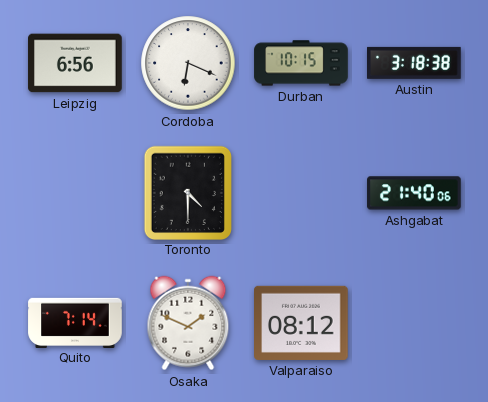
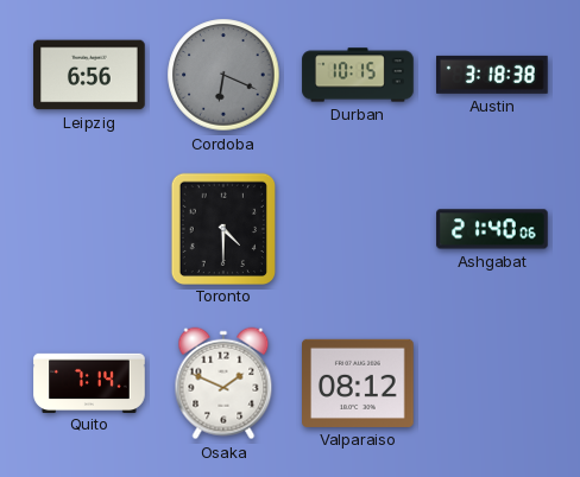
Cordoba dial: white -> grey (223, 75)
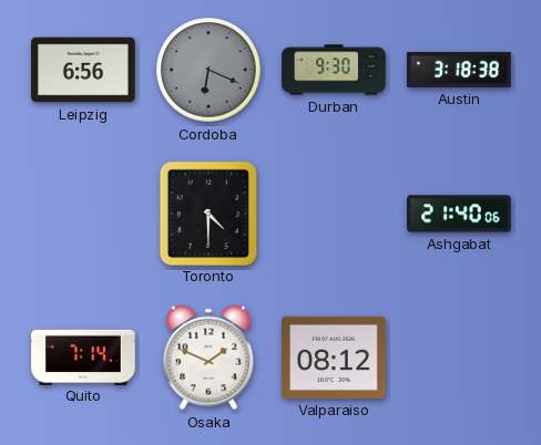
Durban: 10:15 -> 9:30 (334, 70)
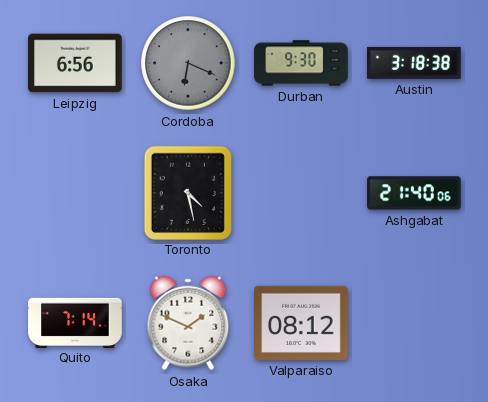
Toronto: 4:30 -> 4:28 (187, 192)
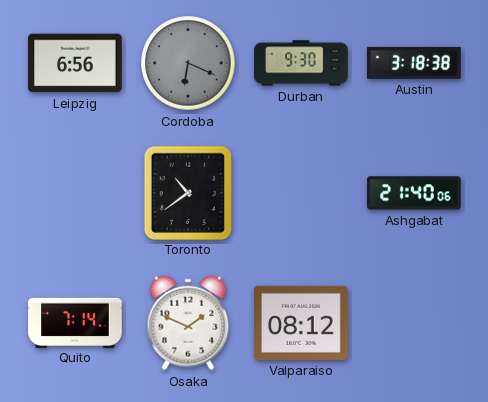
Toronto: 4:28 -> 10:39 (187, 192)
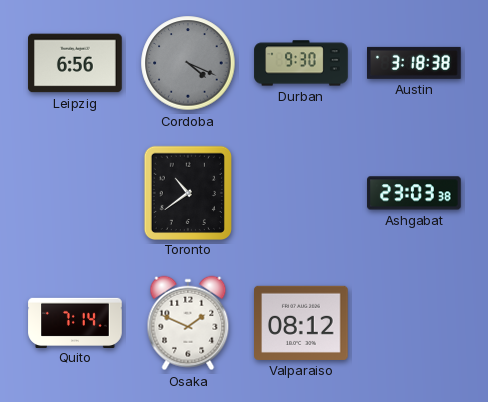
Cordoba: 6:19 -> 4:19 (188, 63)
Ashgabat: 21:40 -> 23:03 (414, 193)
